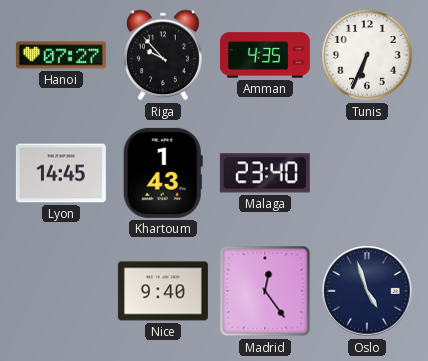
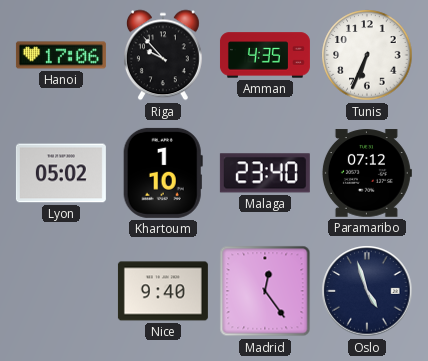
Hanoi: 07:27 -> 17:06 (61, 55)
Lyon: 14:45 -> 05:02 (61, 173)
Khartoum: 1:43 -> 1:10 (163, 173)
Paramaribo: none -> 07:12 (367, 173)
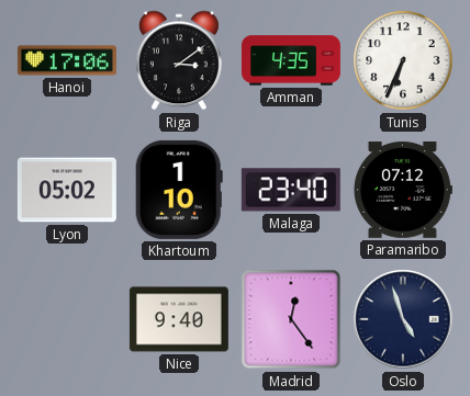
Riga: 9:53 -> 3:09 (179, 60)
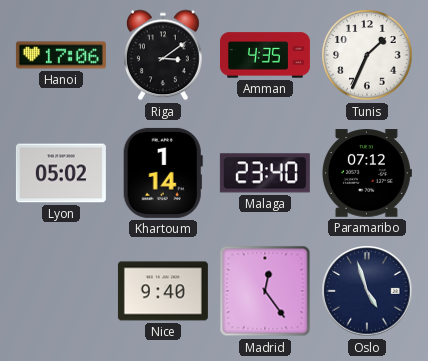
Tunis: 6:34 -> 1:34 (367, 55)
Khartoum: 1:10 -> 1:14 (163, 173)
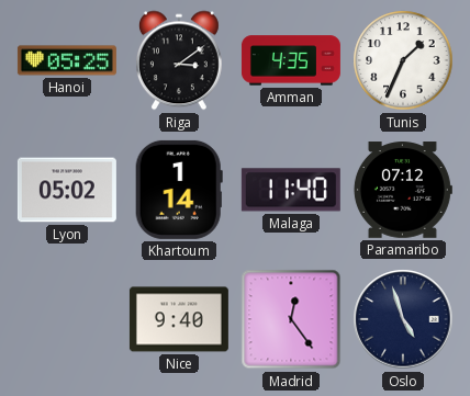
Hanoi: 17:06 -> 05:25 (67, 60)
Malaga: 23:40 -> 11:40 (291, 190)
